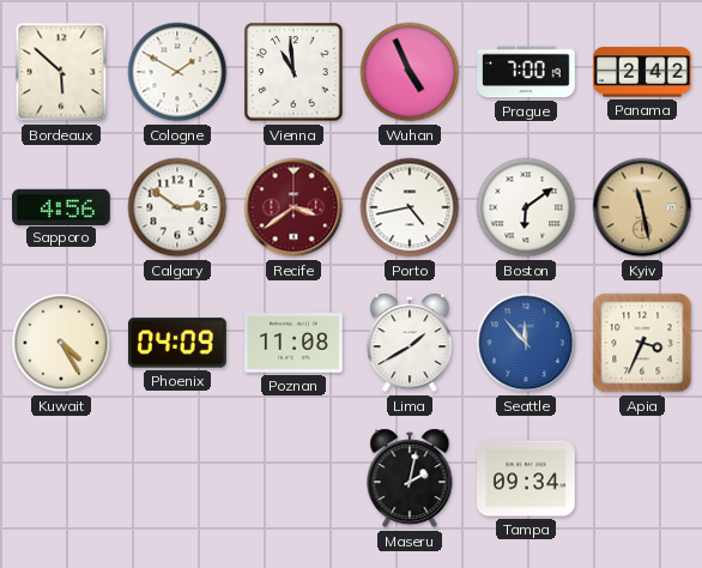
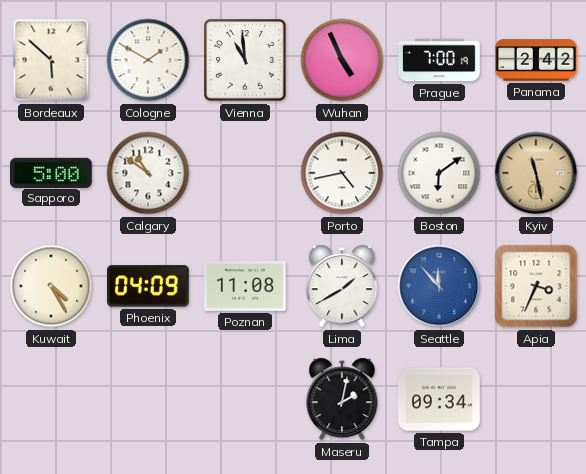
Sapporo: 4:56 -> 5:00 (51, 172)
Calgary: 2:51 -> 10:51 (148, 173)
Recife: 3:39 -> none (293, 207)
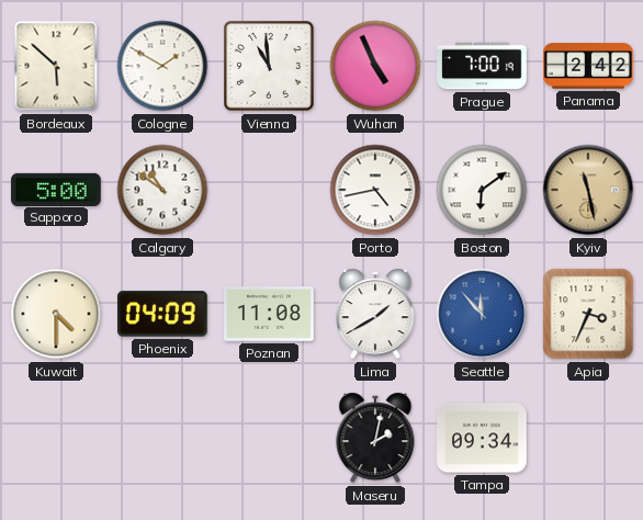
Kuwait: 4:25 -> 4:30 (56, 314)
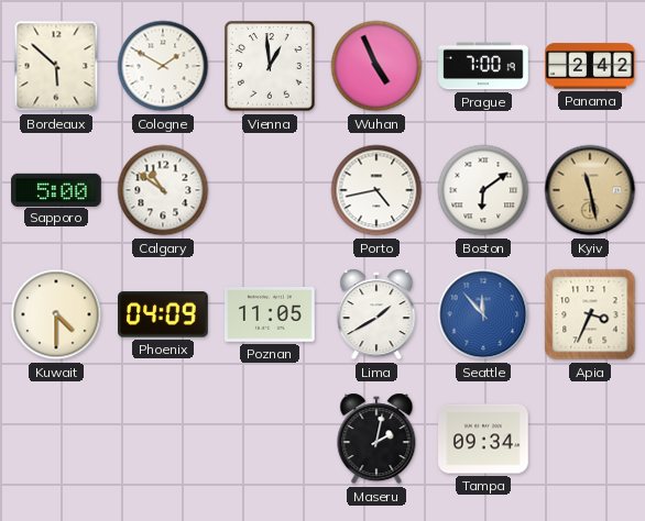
Vienna: 10:59 -> 12:59 (270, 66)
Poznan: 11:08 -> 11:05 (270, 315)
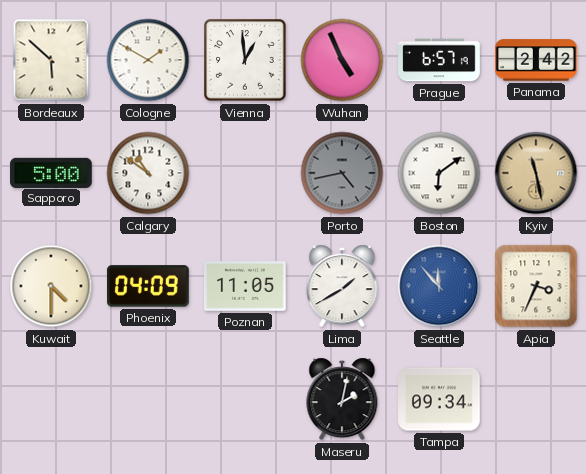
Prague: 7:00 -> 6:57 (439, 60)
Porto dial: white -> grey (342, 173)
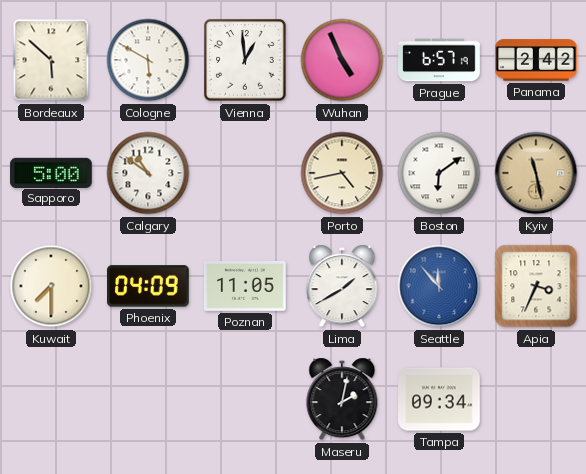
Cologne: 1:50 -> 5:50 (148, 60)
Porto dial: grey -> cream (342, 173)
Kuwait: 4:30 -> 7:30 (51, 286)
